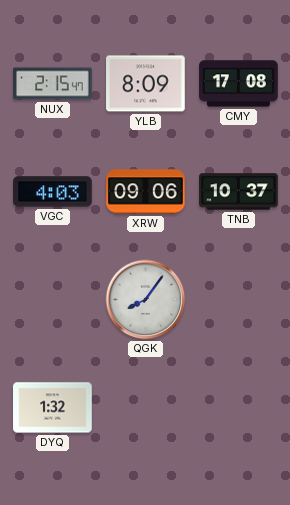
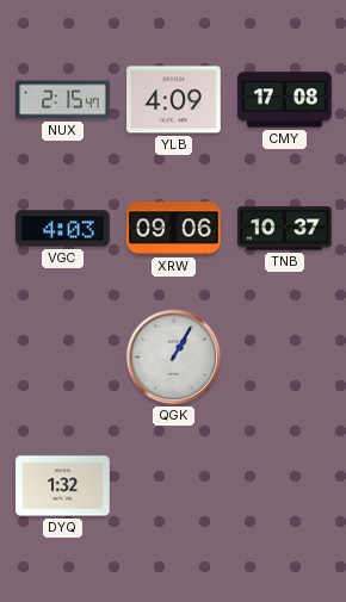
YLB: 8:09 -> 4:09 (174, 100)
QGK: 8:06 -> 1:05 (174, 358)
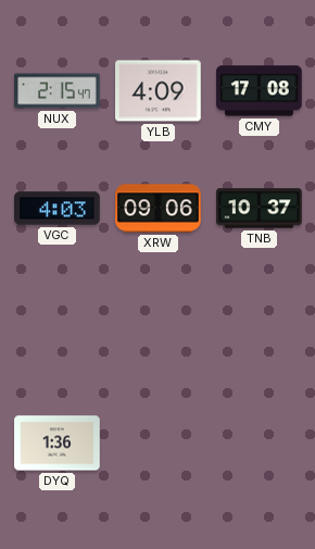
QGK: 1:05 -> none (174, 358)
DYQ: 1:32 -> 1:36 (58, 444)
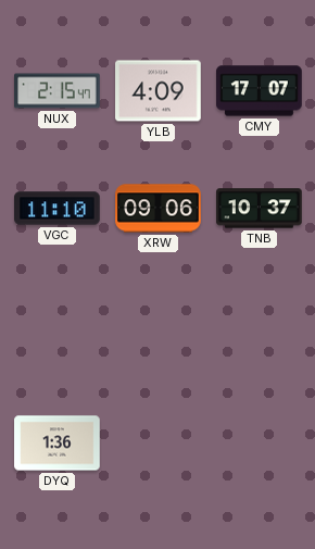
CMY: 17:08 -> 17:07 (260, 91)
VGC: 4:03 -> 11:10 (58, 209)
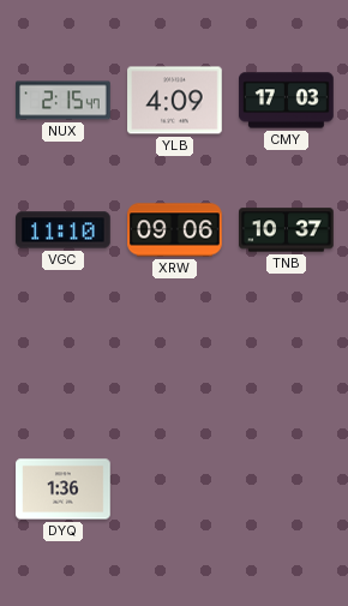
CMY: 17:07 -> 17:03 (287, 101)
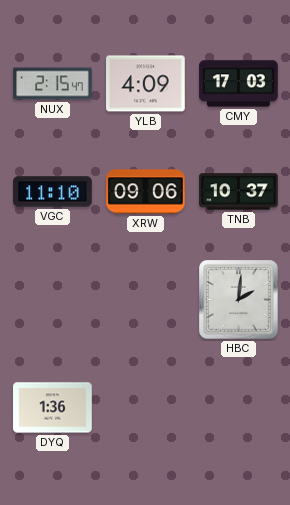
HBC: none -> 2:01 (239, 300)
